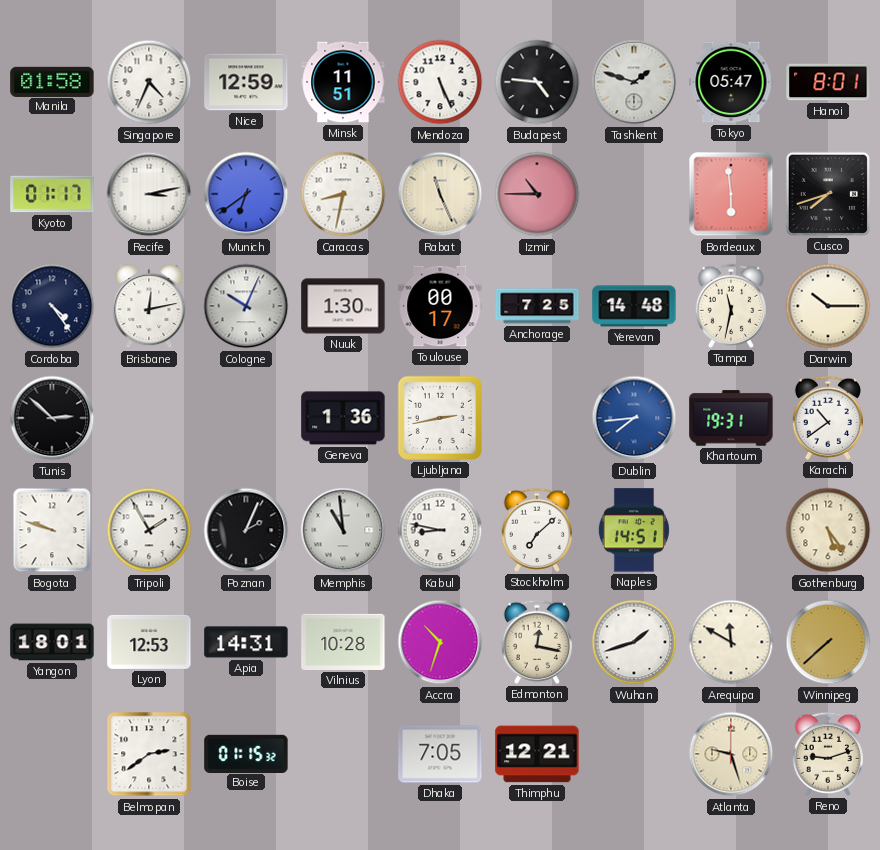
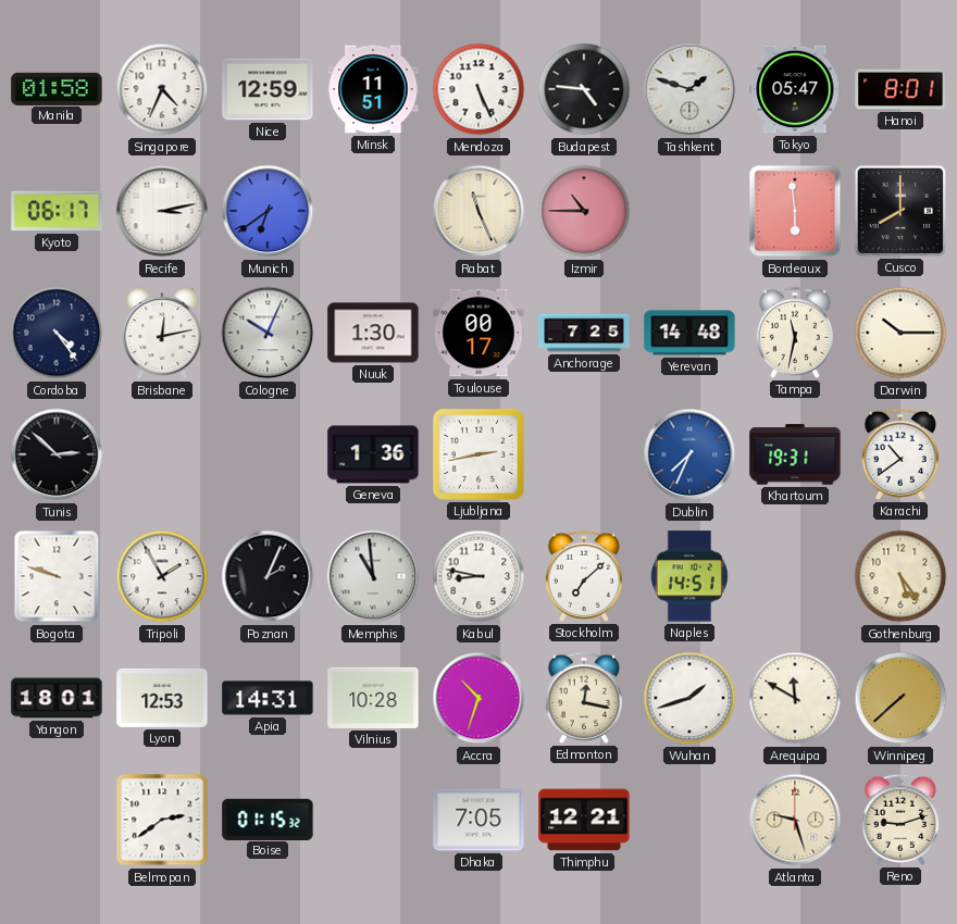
Kyoto: 01:17 -> 06:17 (57, 211)
Caracas: 8:32 -> none (343, 194)
Cusco: 7:42 -> 8:00 (900, 211)
Dublin: 7:44 -> 7:34 (689, 454)
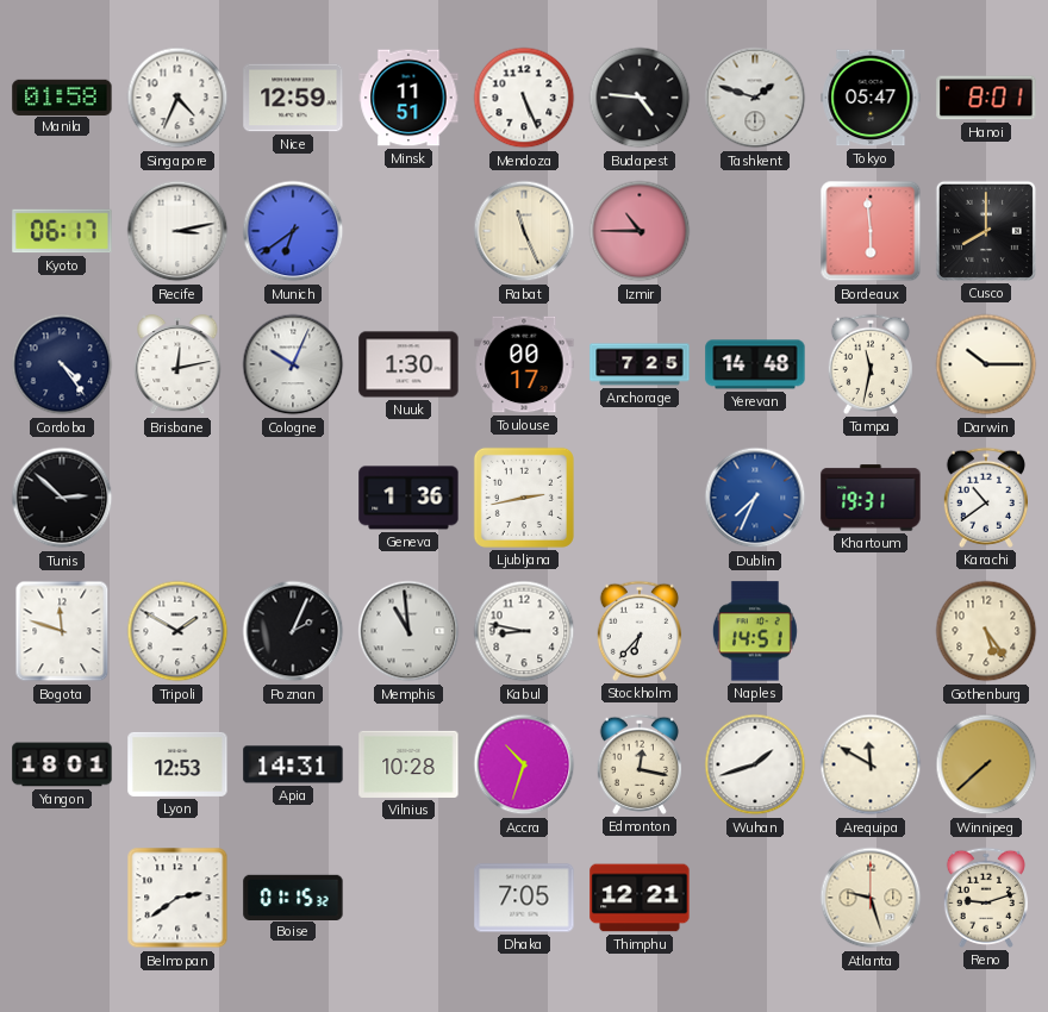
Bogota: 9:48 -> 11:48 (62, 631)
Tripoli: 1:55 -> 1:50 (177, 631)
Stockholm: 7:08 -> 6:37 (638, 631)
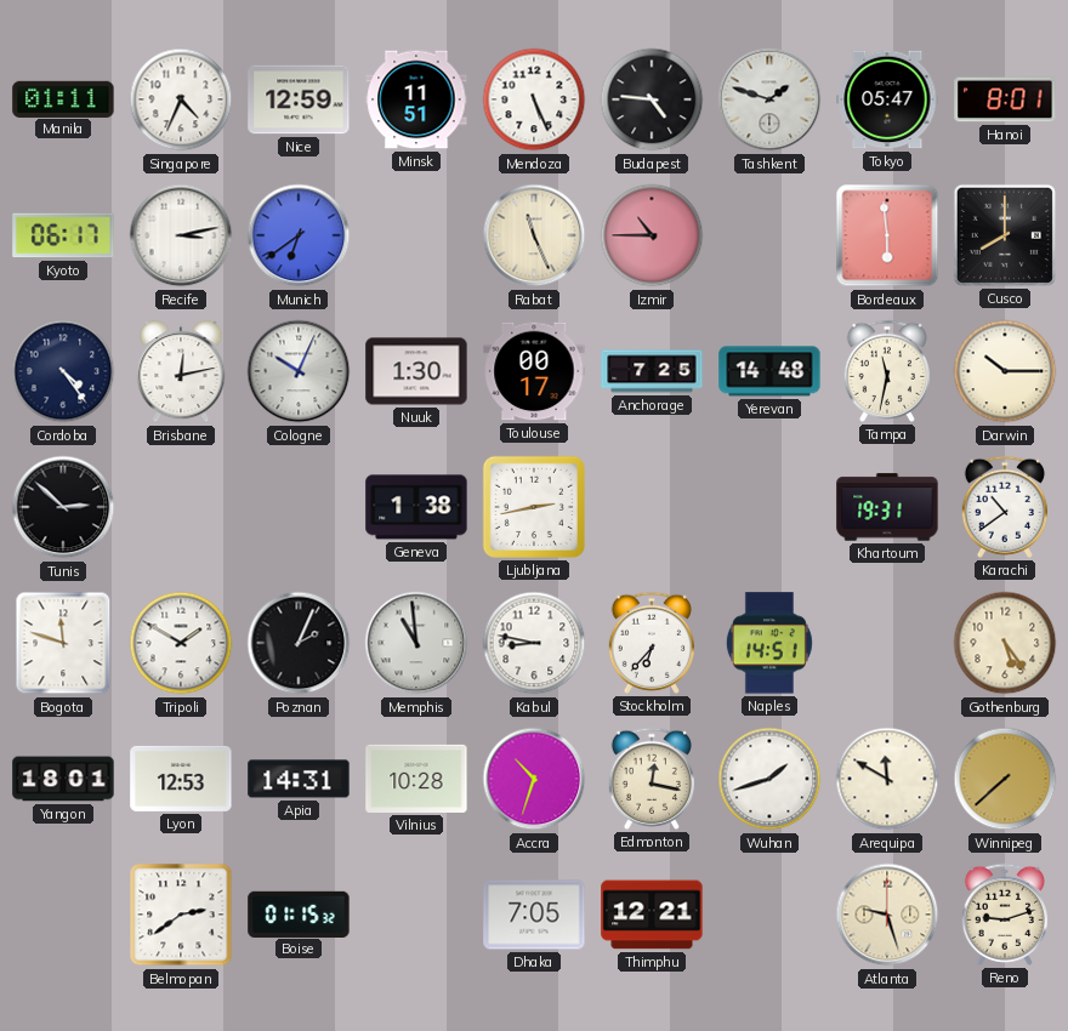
Manila: 01:58 -> 01:11 (63, 98)
Geneva: 1:36 -> 1:38 (416, 507)
Dublin: 7:34 -> none (755, 498)
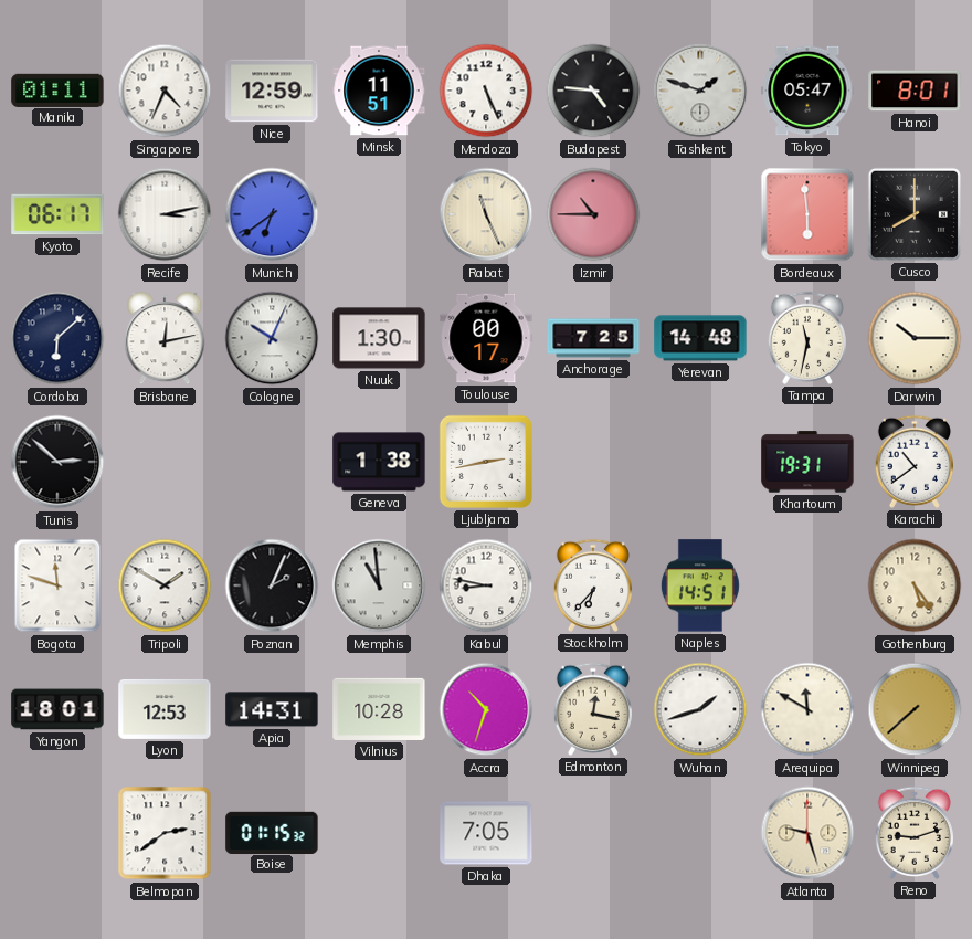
Cordoba: 4:24 -> 6:08 (57, 338)
Thimphu: 12:21 -> none (652, 915)
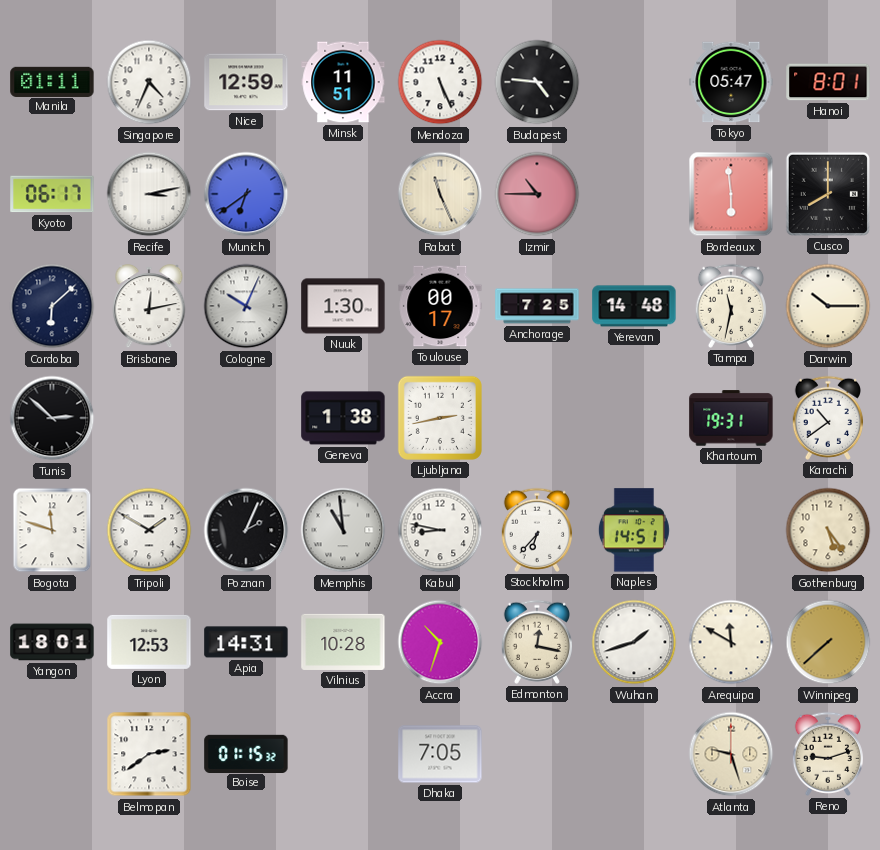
Tashkent: 1:48 -> none (700, 91)
